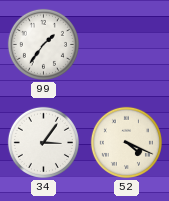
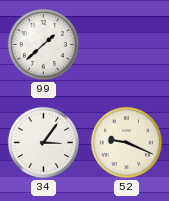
99: 1:36 -> 1:38 (43, 44)
52: 4:19 -> 9:19 (126, 142)
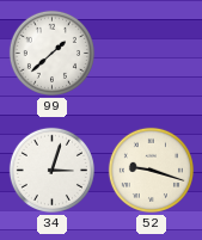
34: 3:06 -> 3:03 (51, 170)
52: 9:19 -> 9:18 (151, 170)
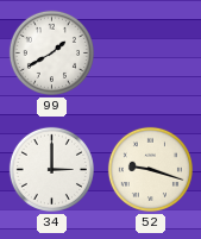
99: 1:38 -> 1:40 (51, 52)
34: 3:03 -> 3:00 (51, 169)
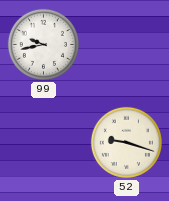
99: 1:40 -> 9:43 (43, 44)
34: 3:00 -> none (51, 169)
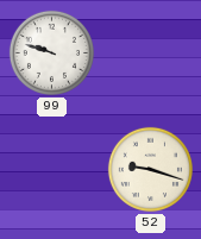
99: 9:43 -> 9:48 (51, 52)
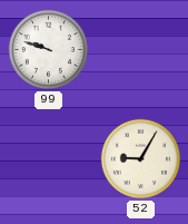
52: 9:18 -> 9:05 (140, 158)
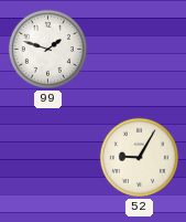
99: 9:48 -> 1:48 (47, 49)
